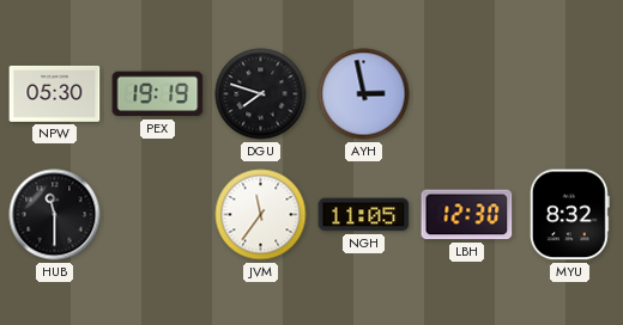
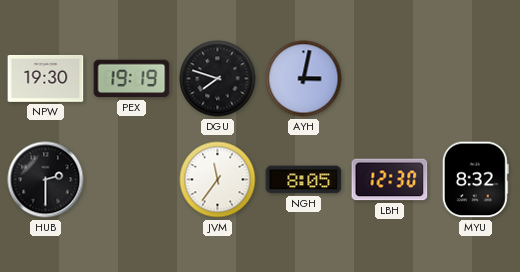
NPW: 05:30 -> 19:30 (46, 78)
AYH: 2:58 -> 3:02 (304, 79)
HUB: 11:30 -> 2:30 (46, 180)
NGH: 11:05 -> 8:05 (304, 180)
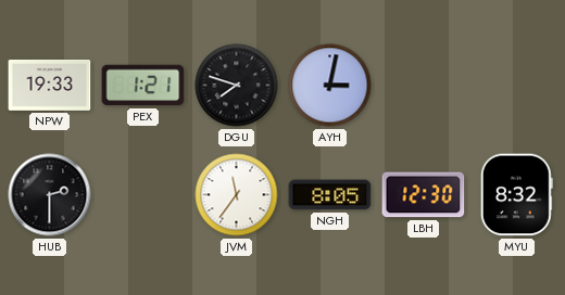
NPW: 19:30 -> 19:33 (50, 85)
PEX: 19:19 -> 1:21 (143, 86)
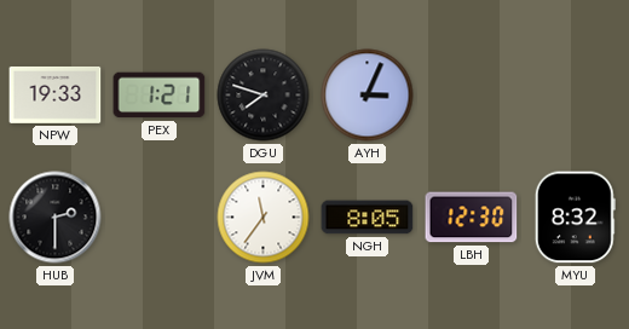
AYH: 3:02 -> 3:04 (368, 96)
